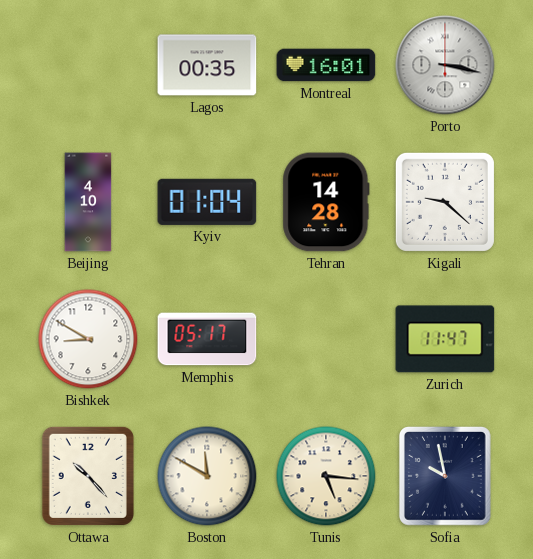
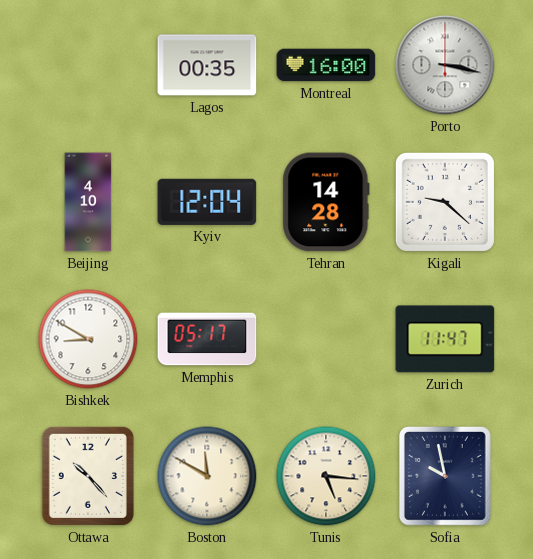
Montreal: 16:01 -> 16:00 (326, 65)
Kyiv: 01:04 -> 12:04 (207, 202)
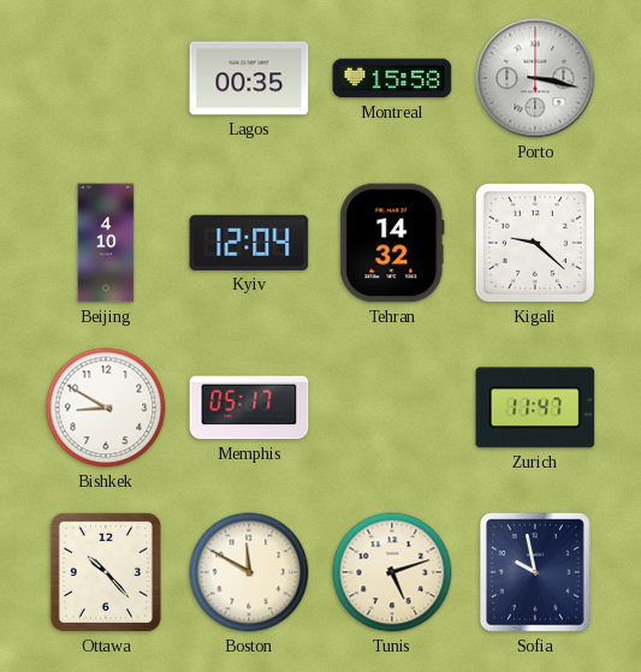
Montreal: 16:00 -> 15:58 (392, 78)
Tehran: 14:28 -> 14:32 (392, 243)
Tunis: 5:16 -> 5:12 (392, 572)
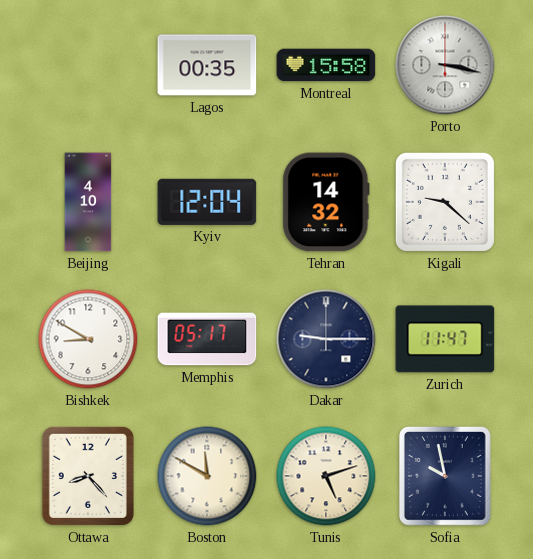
Dakar: none -> 9:15 (326, 339)
Ottawa: 10:23 -> 8:23 (88, 476)
